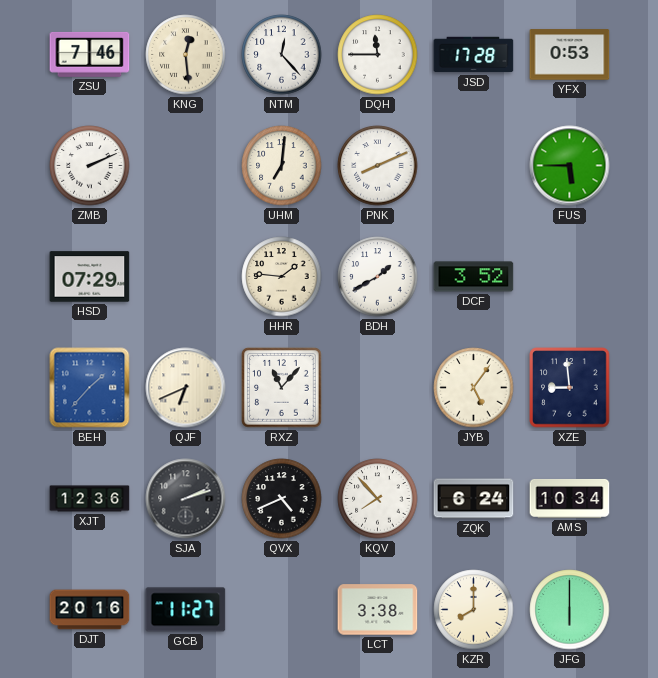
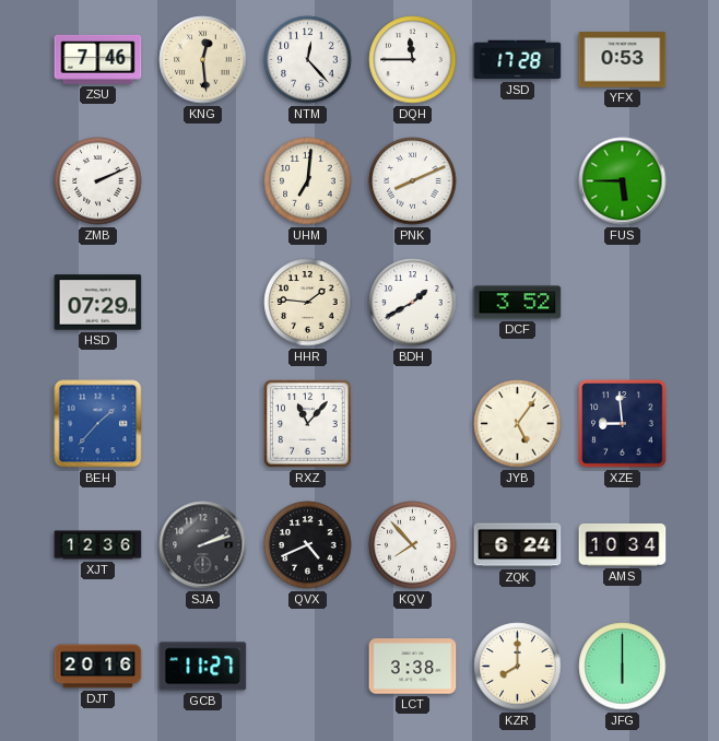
QJF: 6:41 -> none (186, 388)
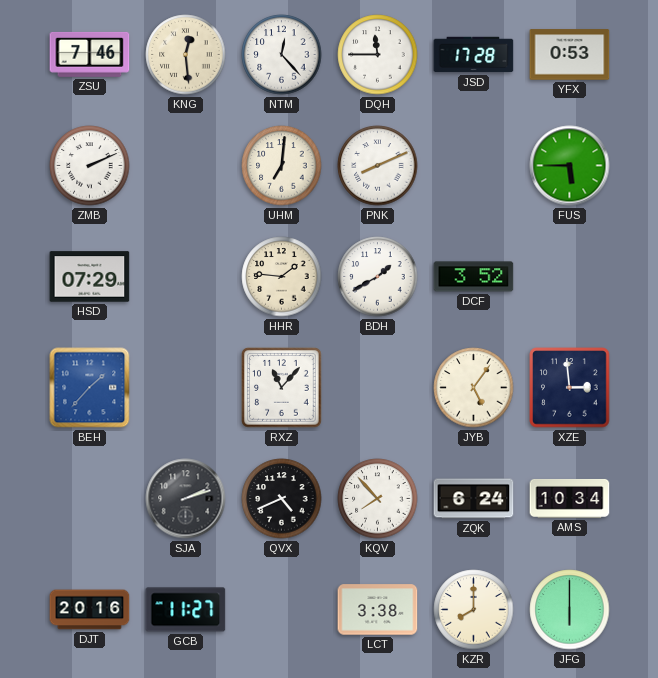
XZE: 8:59 -> 2:59 (570, 388)
XJT: 12:36 -> none (98, 545)
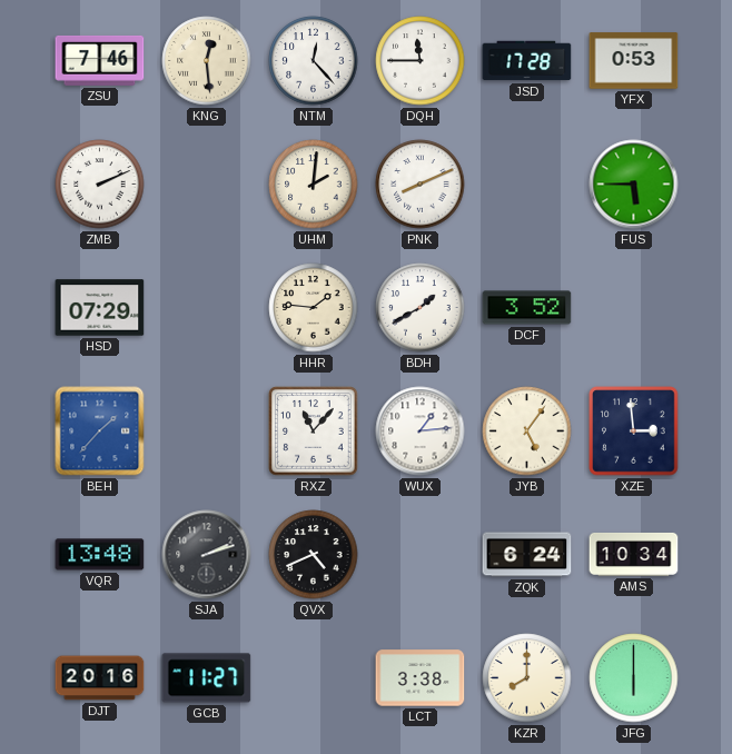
UHM: 7:01 -> 2:01 (314, 185)
WUX: none -> 1:14 (421, 431)
VQR: none -> 13:48 (100, 555)
KQV: 7:53 -> none (378, 499)
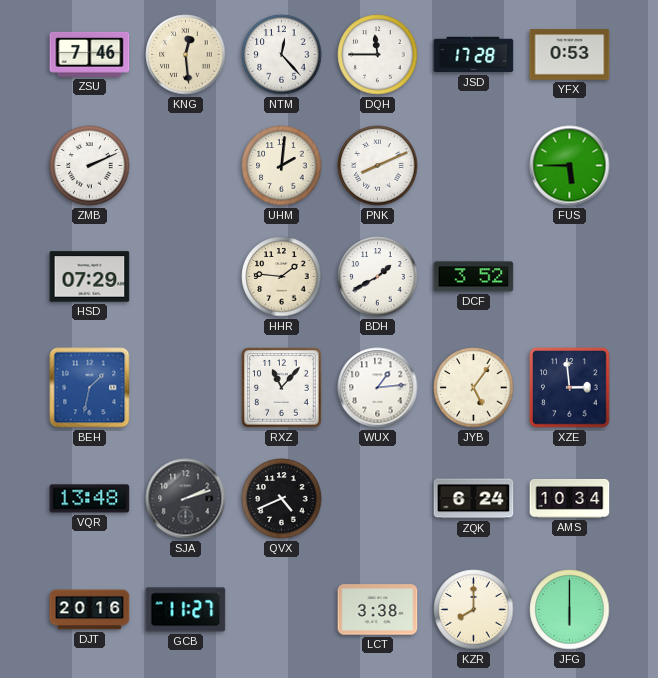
BEH: 1:37 -> 1:32 (90, 388)
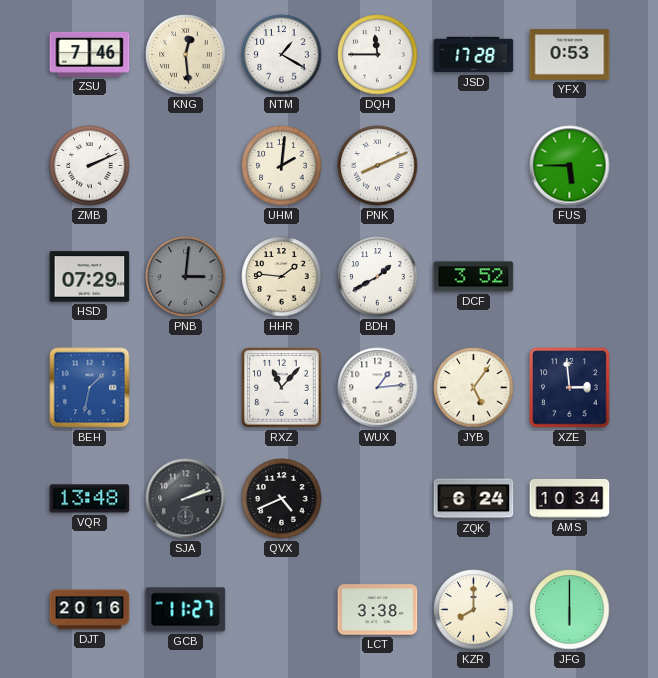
NTM: 12:23 -> 1:20 (282, 55)
PNB: none -> 3:01 (186, 277)
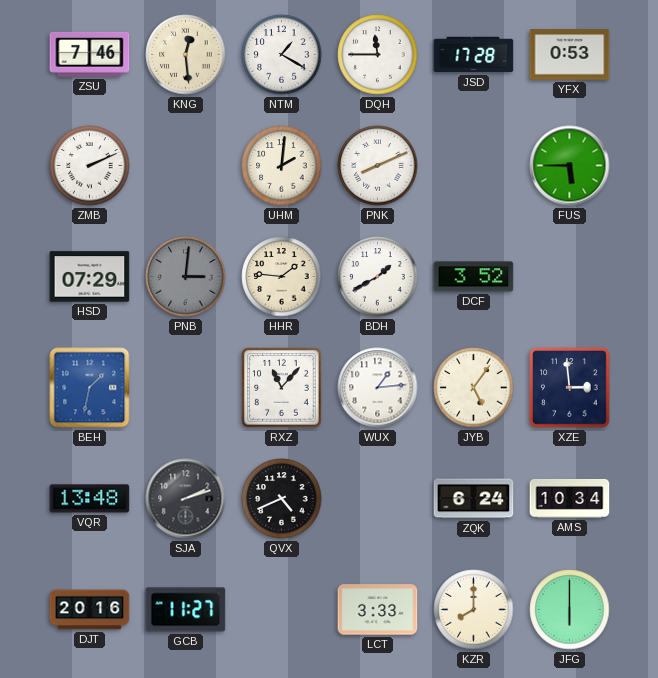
LCT: 3:38 -> 3:33 (378, 610)
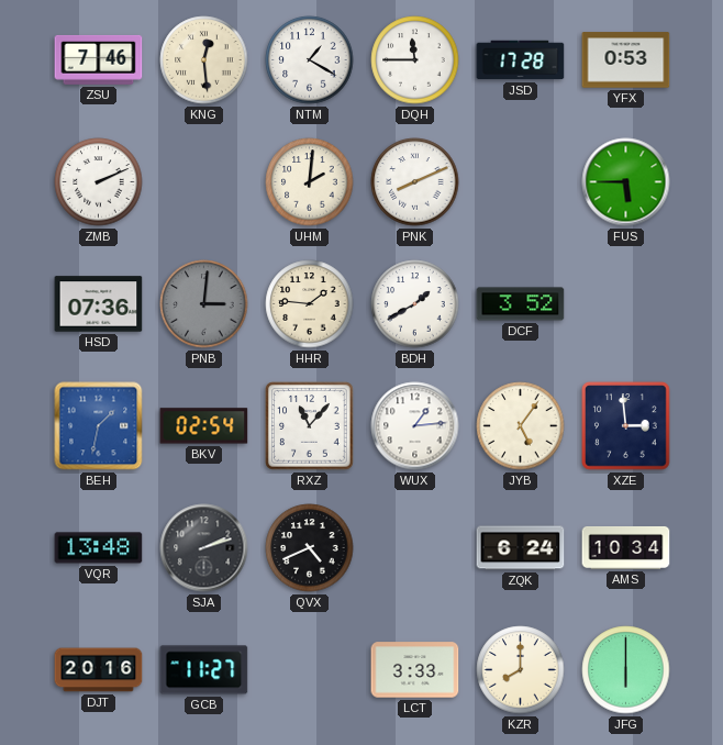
HSD: 07:29 -> 07:36 (99, 304)
BKV: none -> 02:54 (204, 426)
